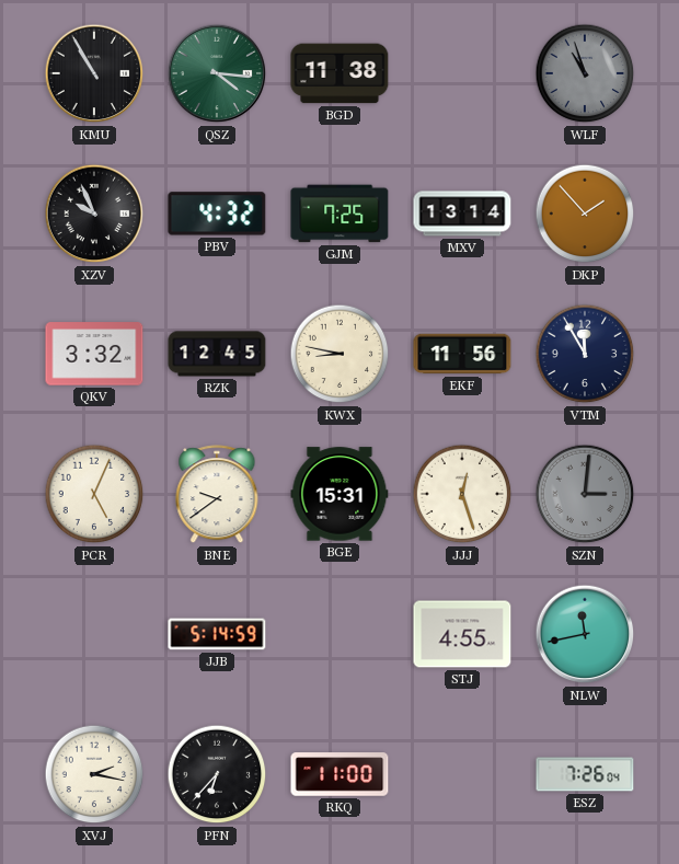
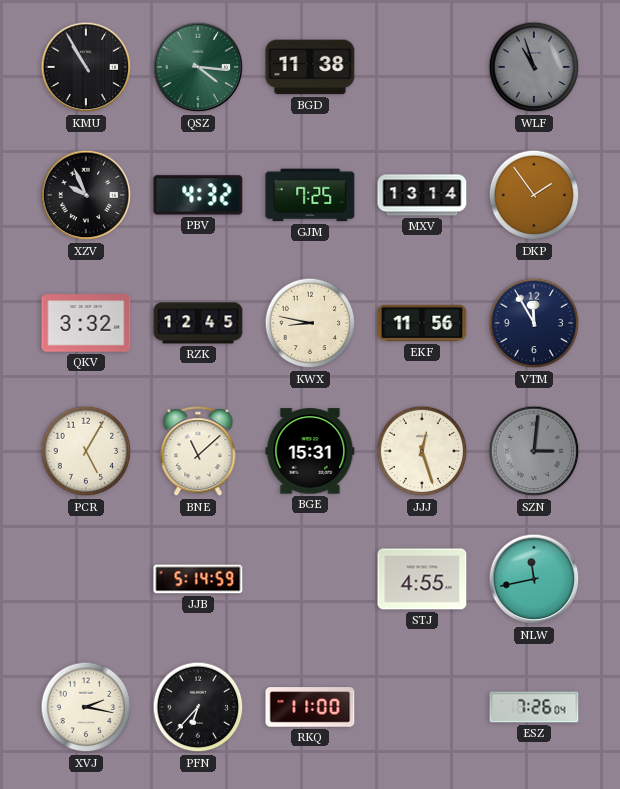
DKP: 1:53 -> 1:54 (534, 195)
PCR: 5:04 -> 5:05 (86, 451)
BNE: 9:39 -> 11:08 (198, 452)
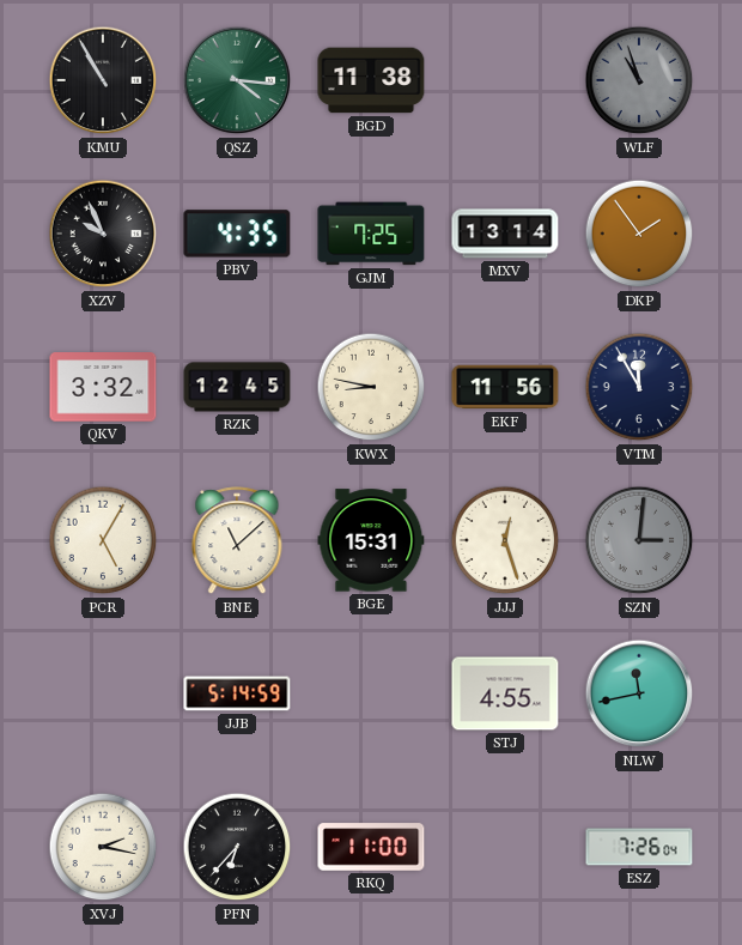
PBV: 4:32 -> 4:35 (237, 234)
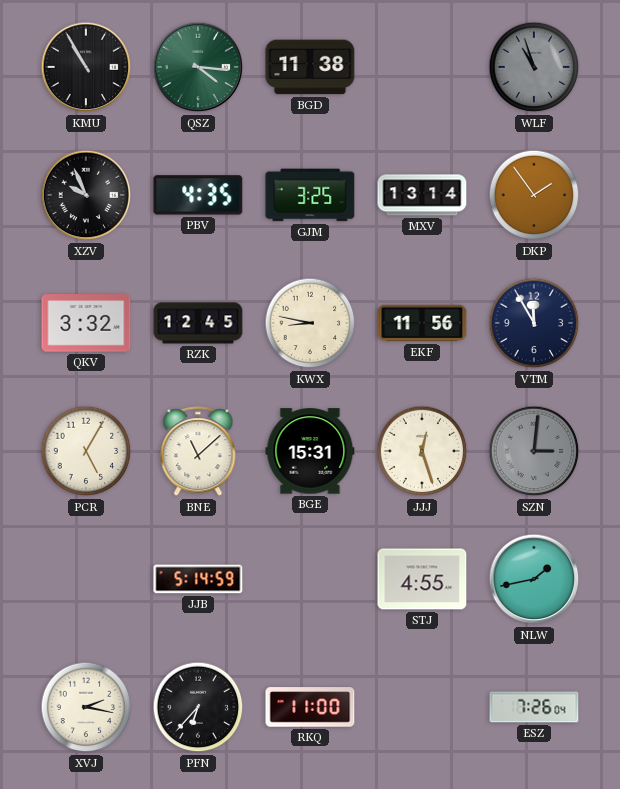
GJM: 7:25 -> 3:25 (310, 195)
NLW: 11:43 -> 1:43 (534, 579)
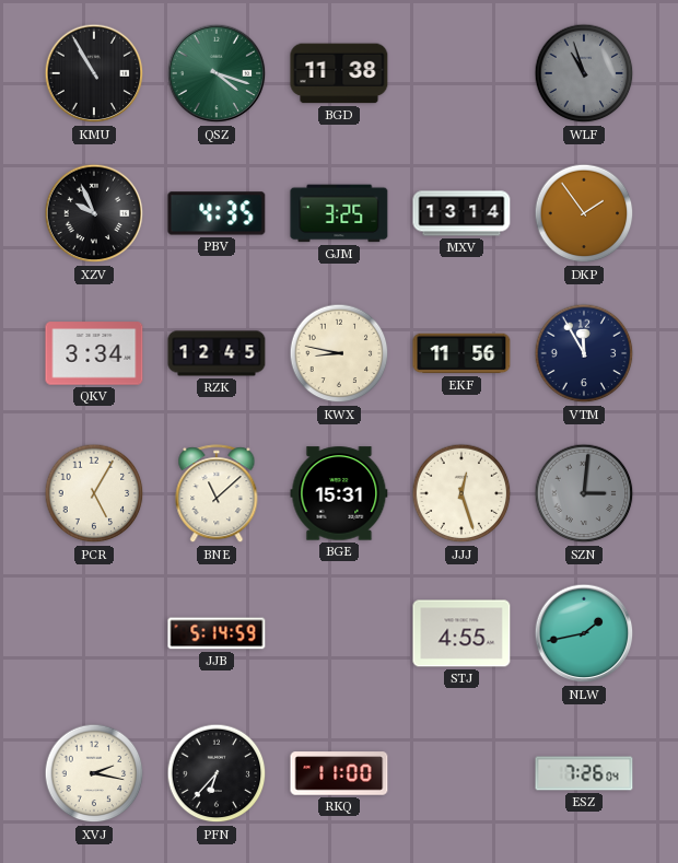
QSZ: 4:16 -> 4:18 (217, 73)
QKV: 3:32 -> 3:34 (94, 353)
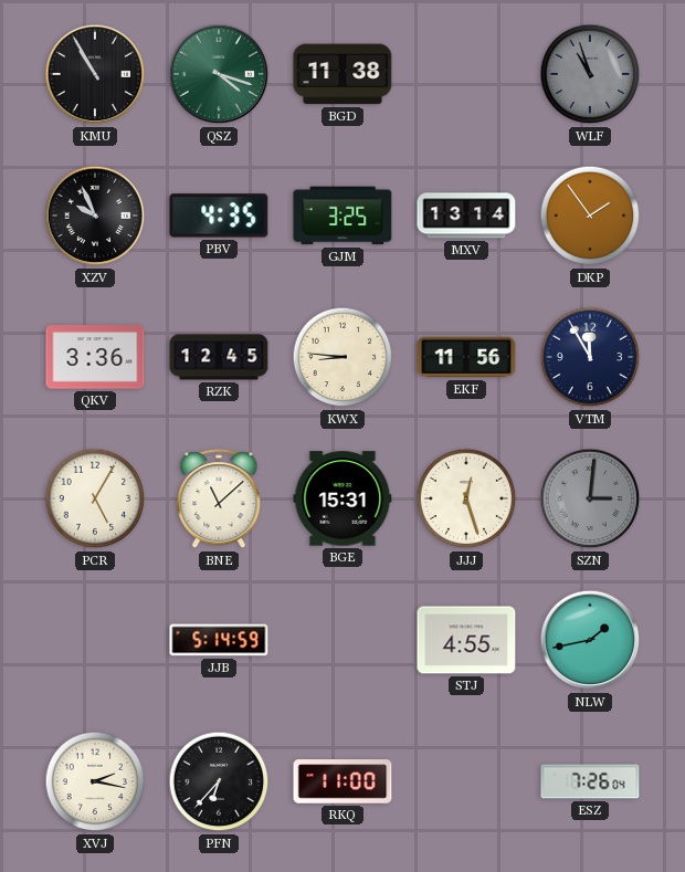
QKV: 3:34 -> 3:36 (95, 357)
KWX: 8:47 -> 8:46 (342, 357)
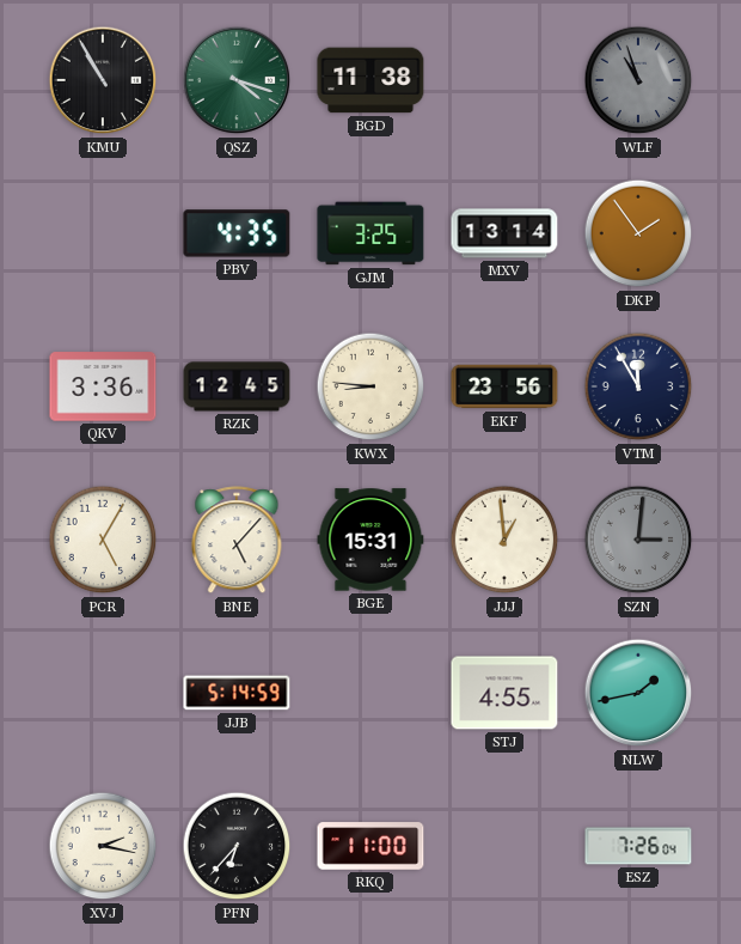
XZV: 9:56 -> none (95, 216)
EKF: 11:56 -> 23:56 (504, 386)
BNE: 11:08 -> 5:07 (237, 541)
JJJ: 12:27 -> 12:59 (504, 540)
